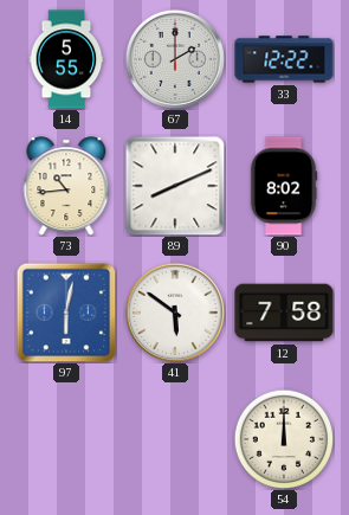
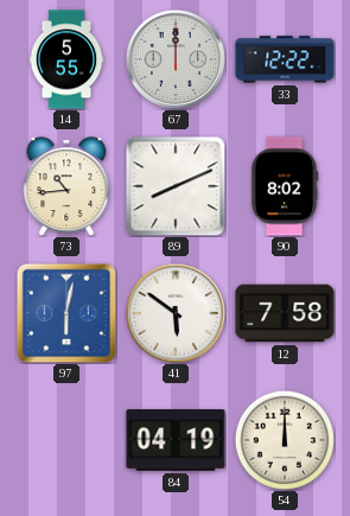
67: 2:00 -> 12:00 (176, 59)
84: none -> 04:19 (176, 440)
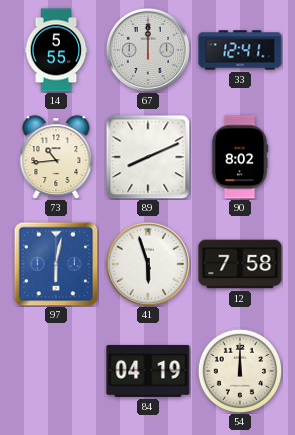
33: 12:22 -> 12:41 (240, 50)
41: 5:51 -> 5:57 (148, 264)
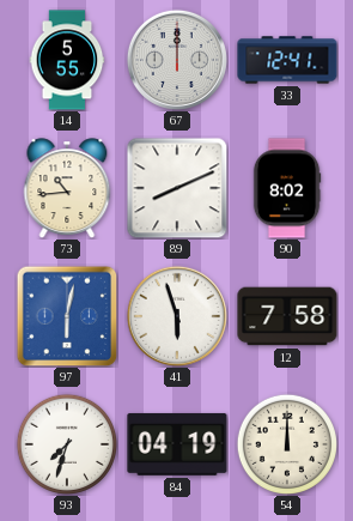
93: none -> 7:33 (66, 443)
